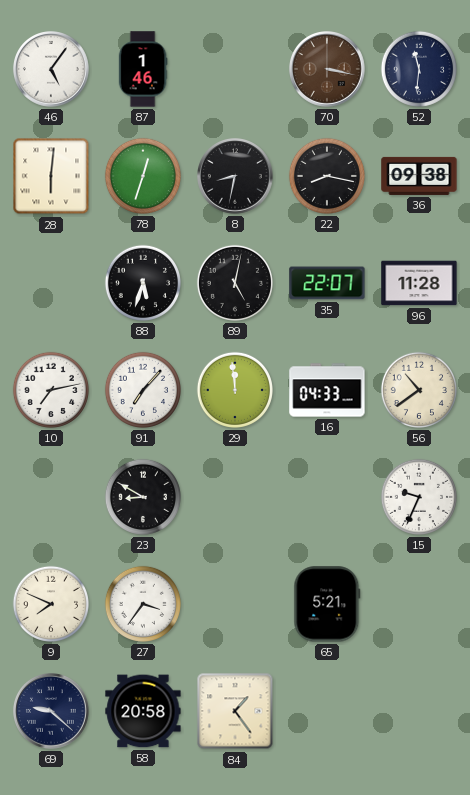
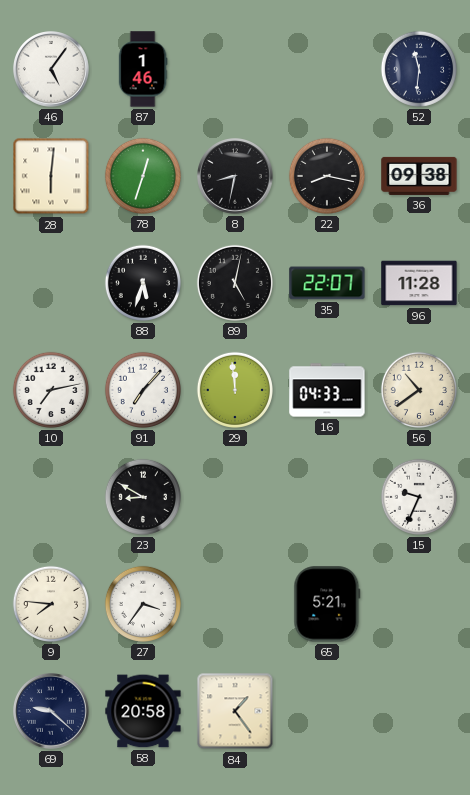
70: 3:17 -> none (328, 70)
9: 7:49 -> 7:46 (51, 604)
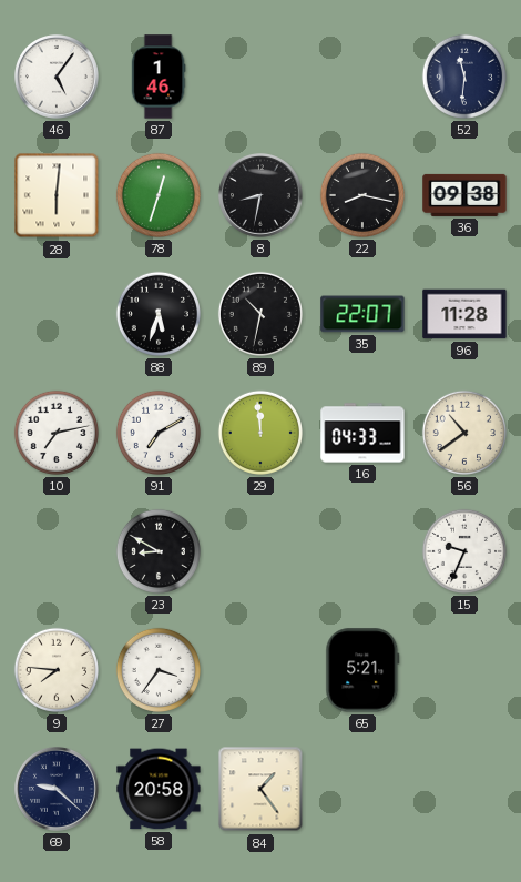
89: 5:02 -> 10:32 (260, 314)
91: 7:07 -> 7:10 (159, 433)
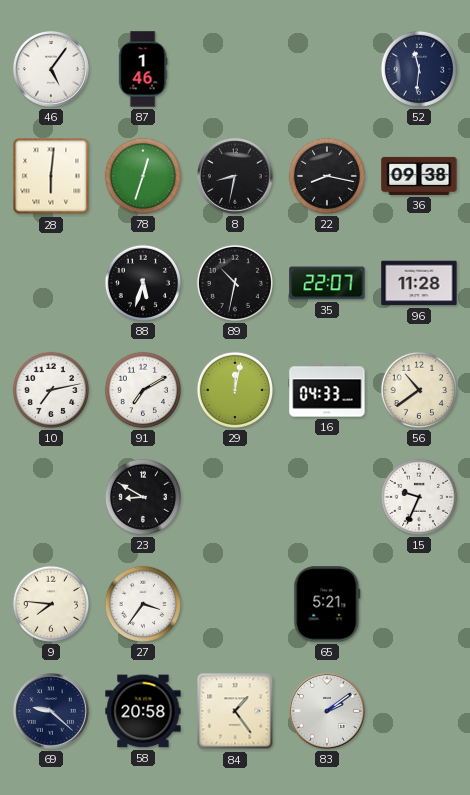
29: 11:59 -> 12:02 (235, 390)
83: none -> 2:09 (328, 712)
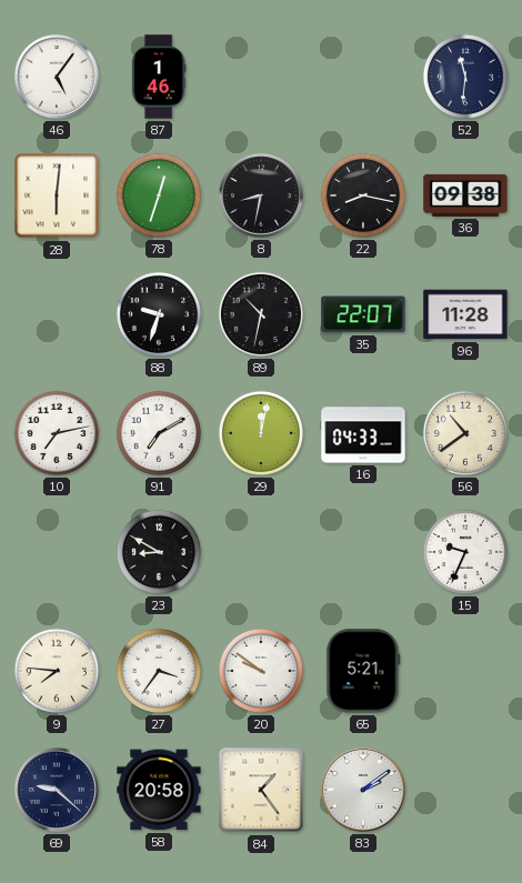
88: 5:33 -> 9:33 (159, 314)
20: none -> 9:51 (261, 671)
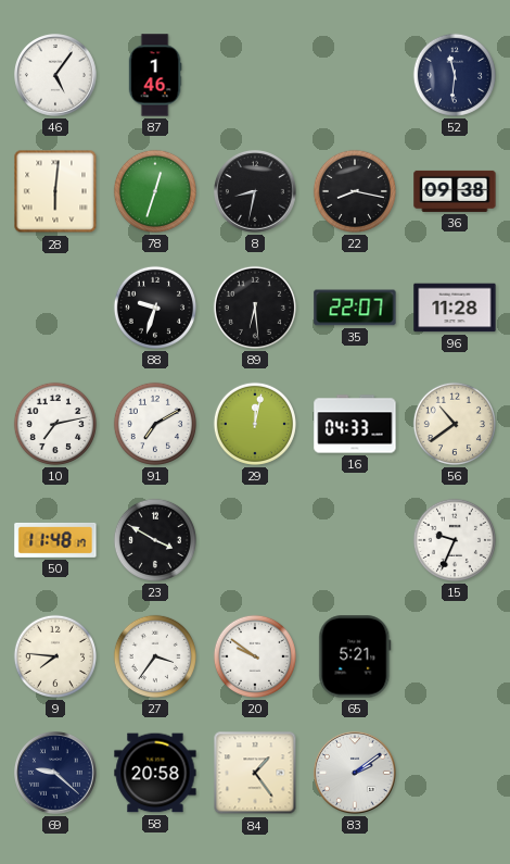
89: 10:32 -> 6:29 (255, 308)
50: none -> 11:48 (55, 540)
23: 8:50 -> 3:50 (155, 540)
